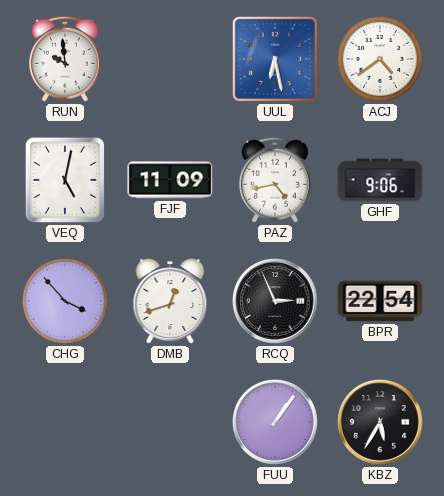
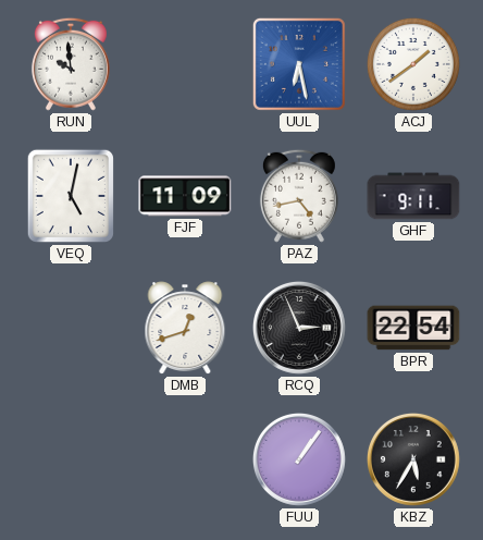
ACJ: 4:39 -> 1:39 (413, 64)
GHF: 9:06 -> 9:11 (413, 196)
CHG: 3:53 -> none (65, 301)
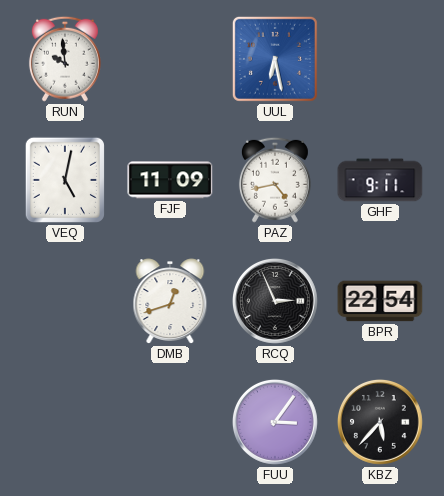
ACJ: 1:39 -> none (413, 64)
FUU: 1:06 -> 3:06 (276, 423)
KBZ: 5:35 -> 5:37 (381, 423)
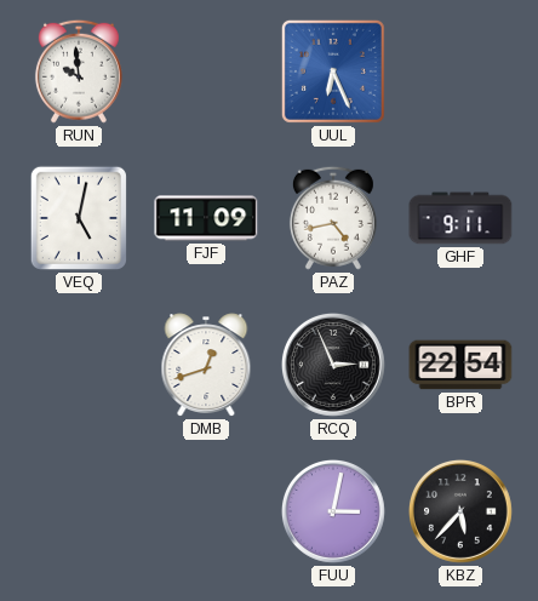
UUL: 6:28 -> 6:26 (333, 71)
FUU: 3:06 -> 3:02 (334, 513)
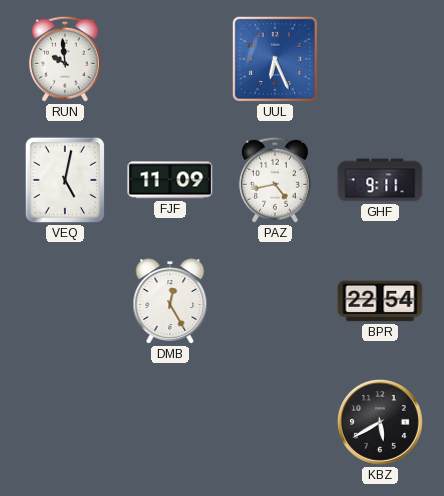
DMB: 12:42 -> 12:25 (170, 301)
RCQ: 2:56 -> none (334, 366)
FUU: 3:02 -> none (334, 513)
KBZ: 5:37 -> 5:40 (381, 423)
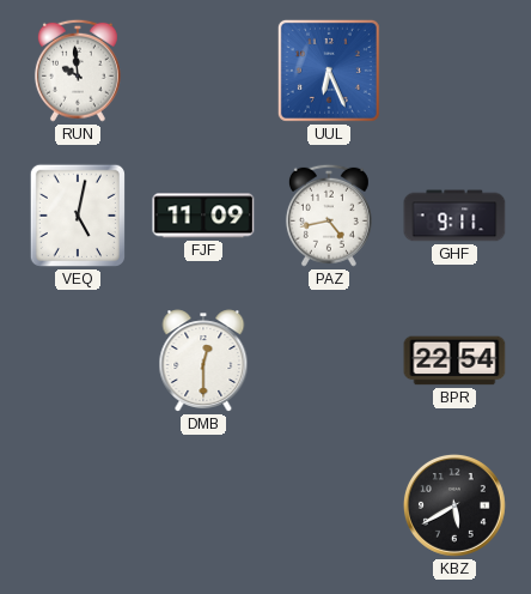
DMB: 12:25 -> 12:30 (203, 360)
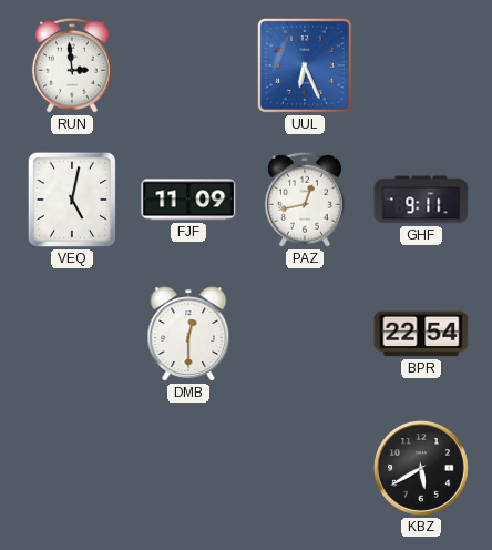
RUN: 9:59 -> 2:59 (72, 65)
PAZ: 4:43 -> 12:43 (305, 200)
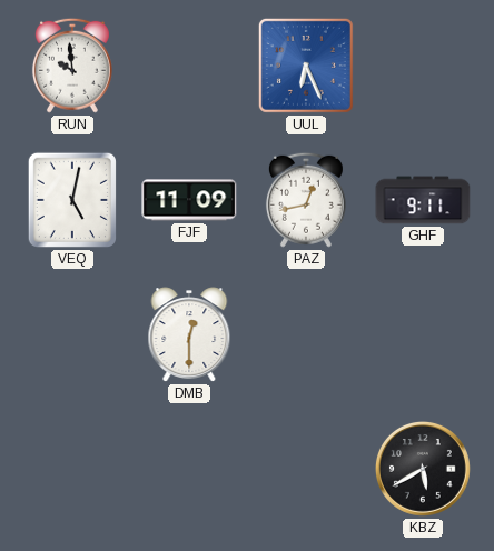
RUN: 2:59 -> 9:59 (72, 66)
BPR: 22:54 -> none (421, 334)
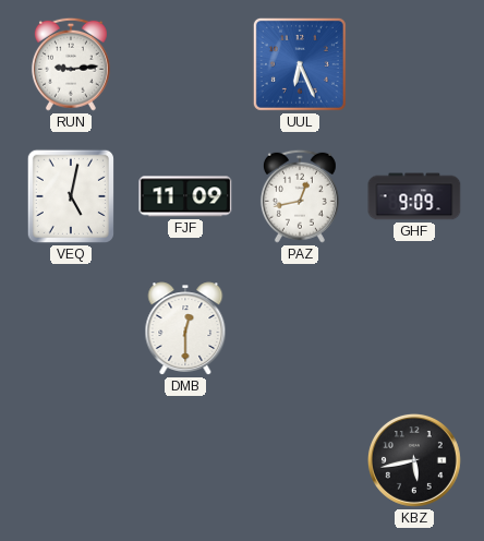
RUN: 9:59 -> 9:14 (71, 64)
GHF: 9:11 -> 9:09 (414, 196)
KBZ: 5:40 -> 5:43 (415, 461)
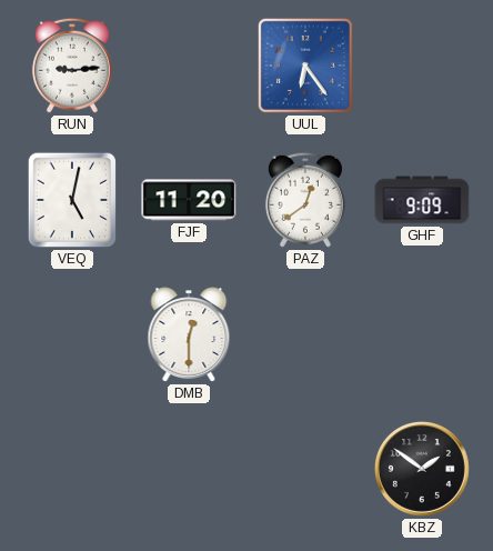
UUL: 6:26 -> 6:24 (305, 66)
FJF: 11:09 -> 11:20 (189, 200)
PAZ: 12:43 -> 12:39 (305, 200)
KBZ: 5:43 -> 1:51 (423, 470)
